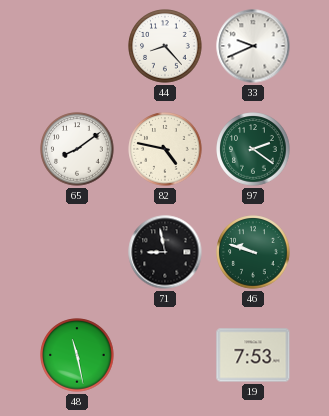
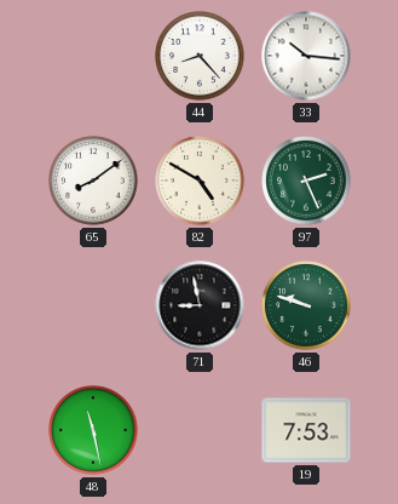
33: 9:41 -> 10:16 (306, 56)
82: 4:47 -> 4:50 (200, 181)
97: 2:21 -> 2:26 (306, 181)
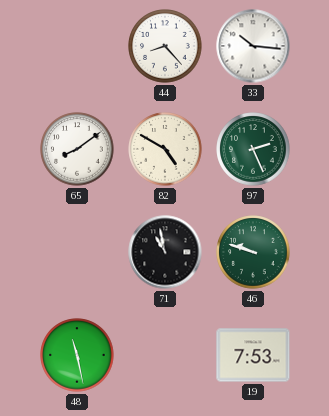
71: 8:58 -> 10:58 (165, 252)
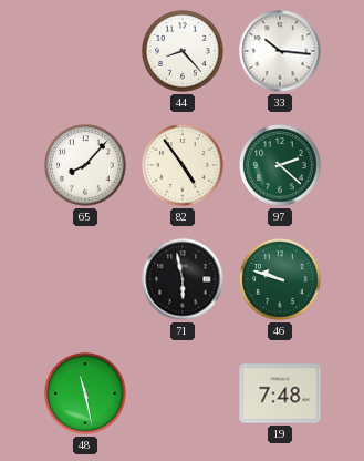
65: 8:09 -> 8:07 (85, 165)
82: 4:50 -> 4:54 (183, 165)
97: 2:26 -> 2:22 (280, 165)
71: 10:58 -> 5:58 (183, 279)
19: 7:53 -> 7:48 (280, 393)
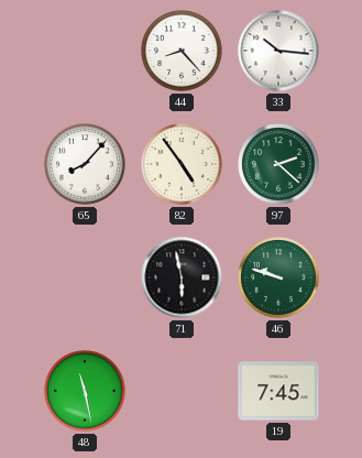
19: 7:48 -> 7:45 (278, 391)
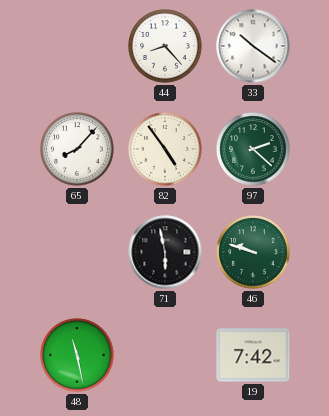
33: 10:16 -> 10:21 (253, 46)
19: 7:45 -> 7:42 (253, 355)
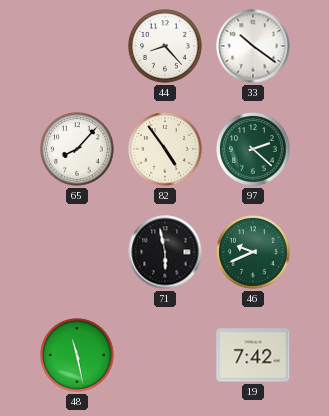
46: 9:48 -> 9:41 (253, 252)
